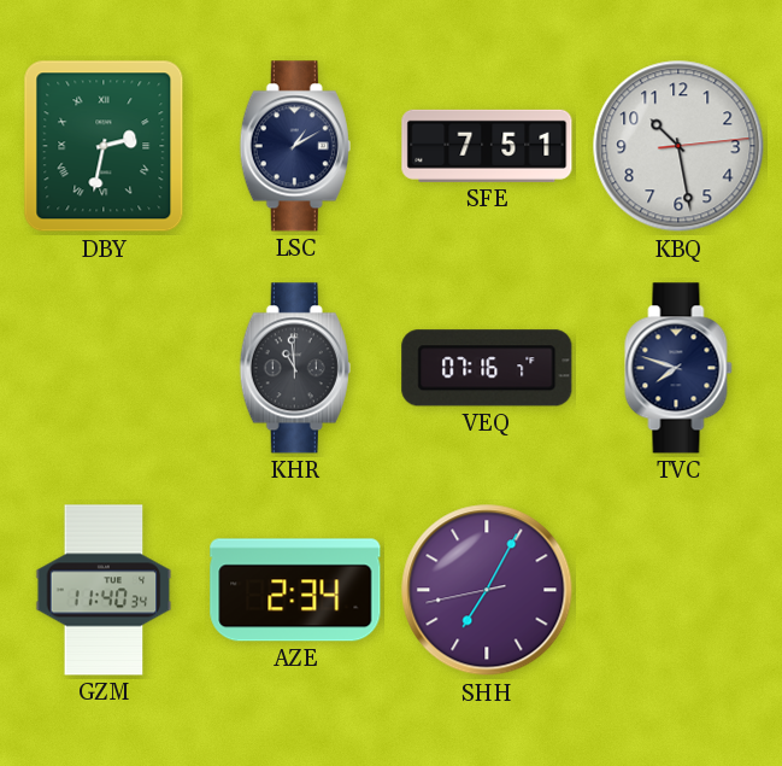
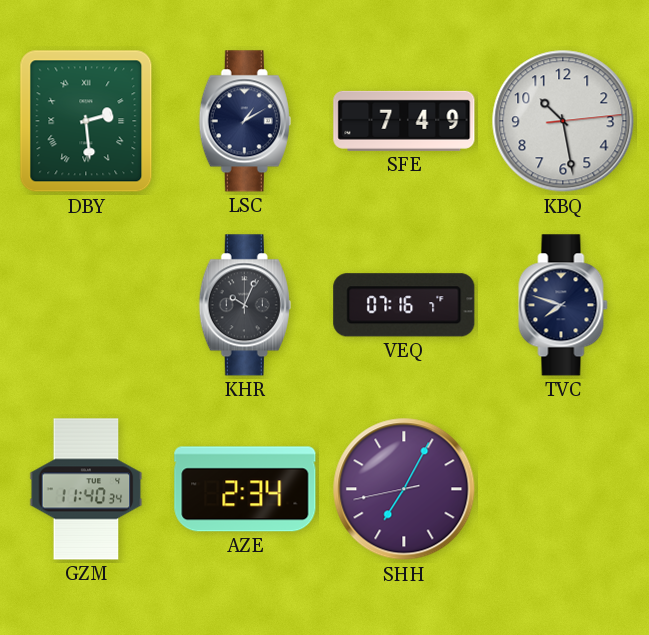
DBY: 2:32 -> 2:29 (86, 121)
SFE: 7:51 -> 7:49 (404, 121)
KHR: 10:59 -> 10:04 (245, 305)
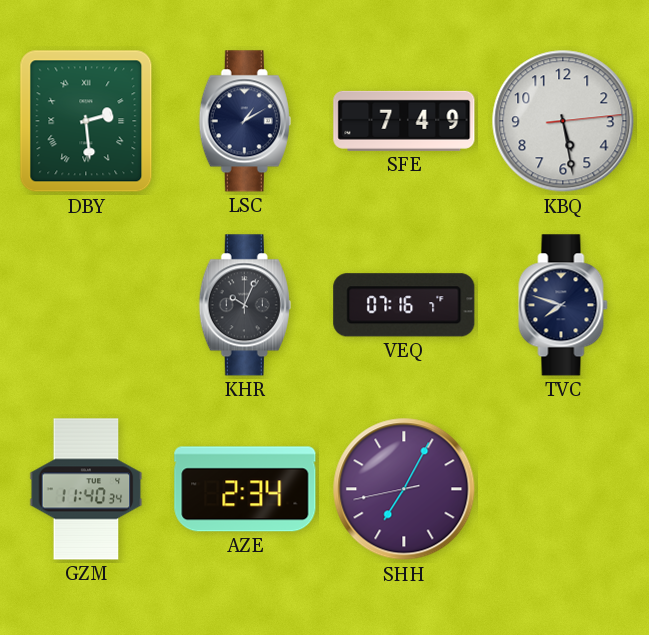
KBQ: 10:28 -> 5:28 (563, 121)
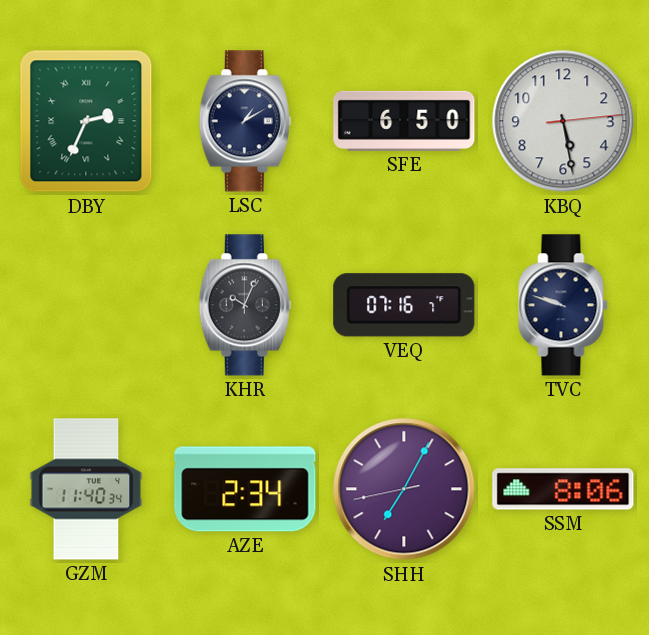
DBY: 2:29 -> 2:34 (86, 121)
SFE: 7:49 -> 6:50 (404, 121)
TVC: 7:48 -> 9:48 (563, 305)
SSM: none -> 8:06 (563, 489)
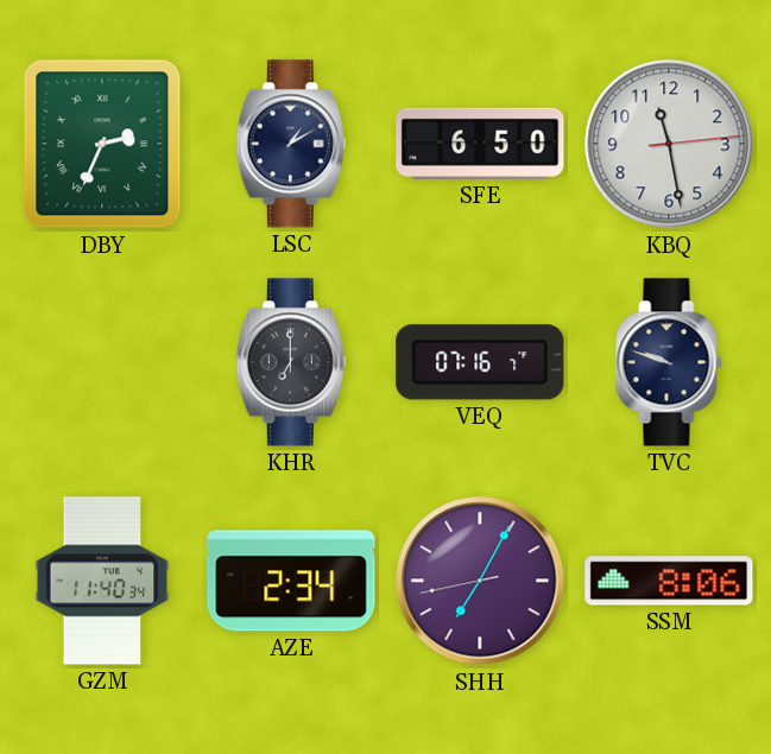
KBQ: 5:28 -> 11:28 (669, 144)
KHR: 10:04 -> 7:00 (291, 362)
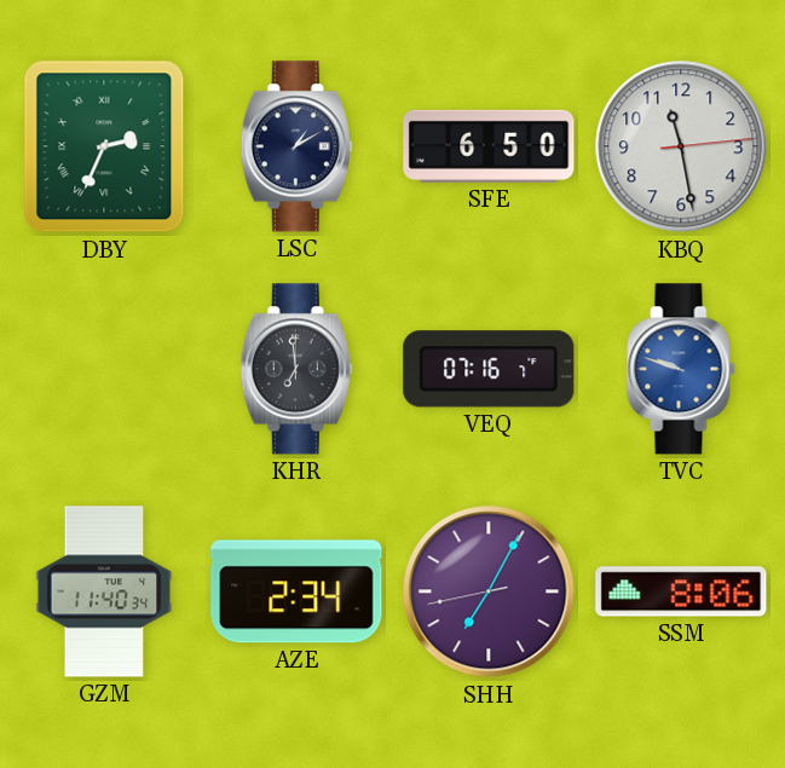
KHR: 7:00 -> 6:59 (296, 369)
TVC dial: navy -> blue (681, 369)
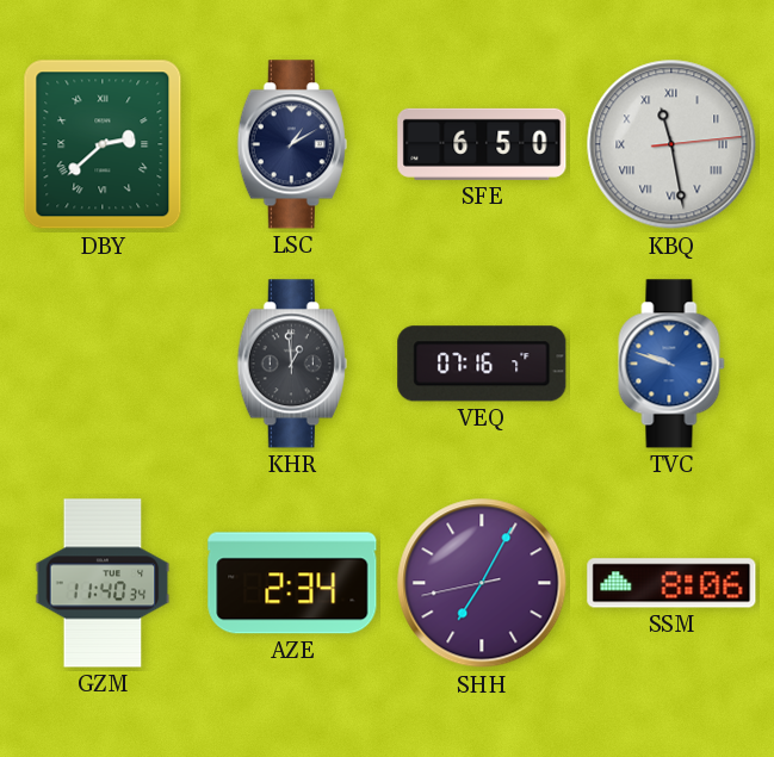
DBY: 2:34 -> 2:38 (103, 144)
KBQ numerals: Arabic -> Roman (671, 144)
KHR: 6:59 -> 12:59 (292, 364)
